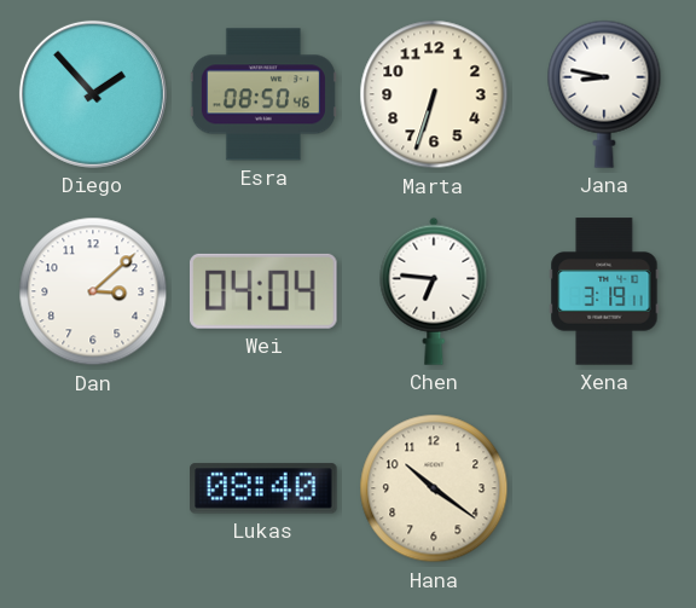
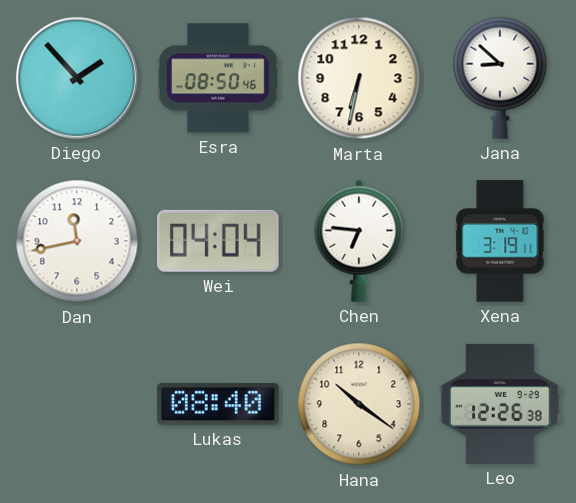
Marta: 6:33 -> 6:32 (359, 78)
Jana: 8:47 -> 8:52 (500, 78)
Dan: 3:08 -> 11:43 (77, 241)
Leo: none -> 12:26 (500, 404)
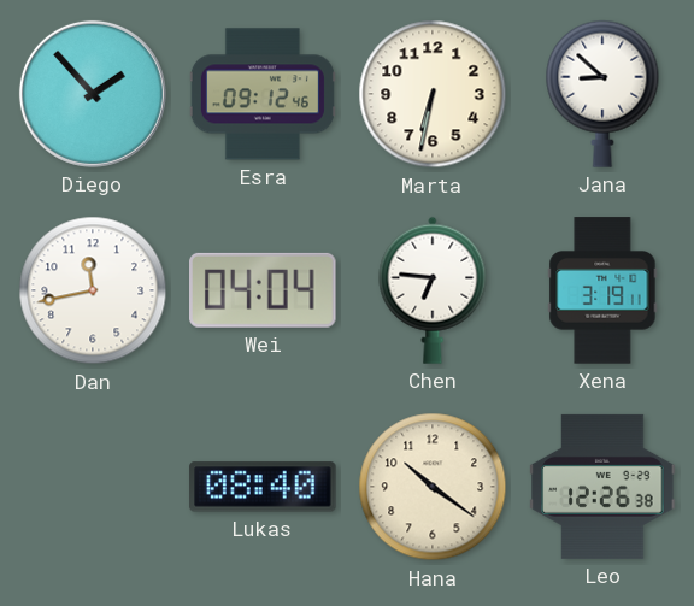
Esra: 08:50 -> 09:12 (263, 94)
